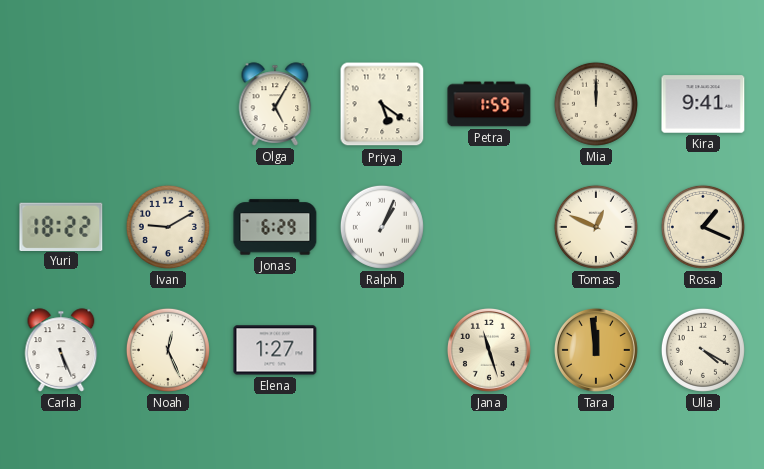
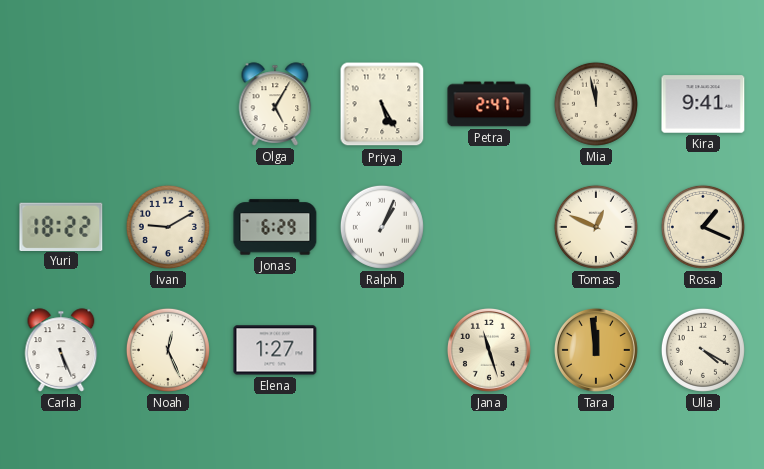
Priya: 5:21 -> 5:25 (382, 104)
Petra: 1:59 -> 2:47 (489, 104)
Mia: 12:00 -> 11:58 (596, 104)
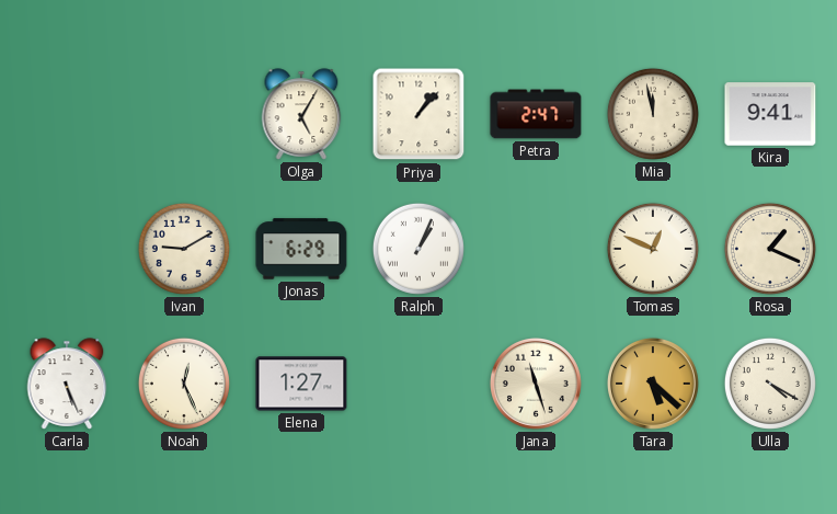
Priya: 5:25 -> 1:07 (418, 114)
Yuri: 18:22 -> none (61, 226)
Tara: 11:59 -> 5:22 (653, 384)
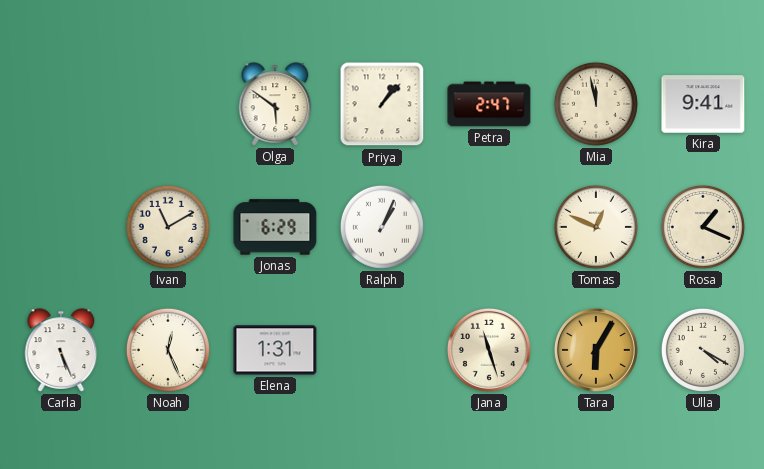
Olga: 5:05 -> 5:51 (275, 104)
Ivan: 9:10 -> 11:10 (168, 227)
Elena: 1:27 -> 1:31 (275, 350)
Tara: 5:22 -> 6:05 (596, 350)
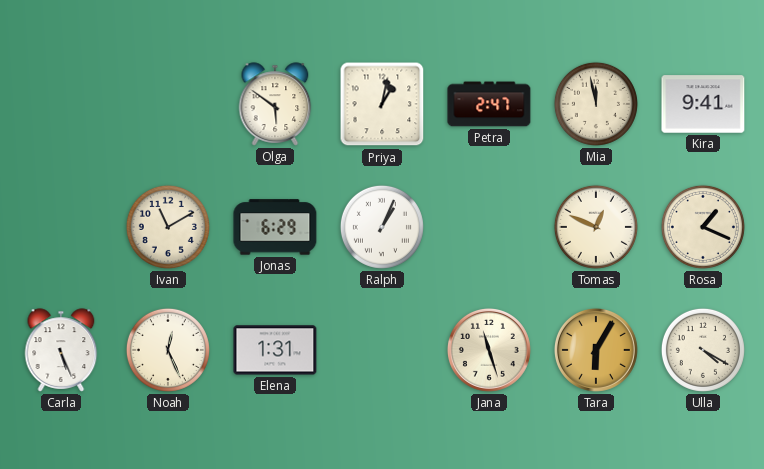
Priya: 1:07 -> 1:02 (382, 104)
